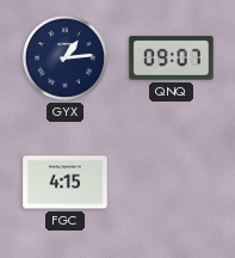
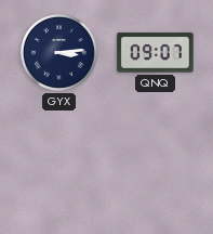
GYX: 1:14 -> 3:14 (58, 52)
FGC: 4:15 -> none (66, 183)
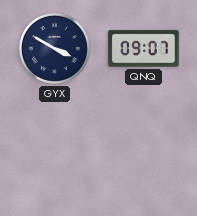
GYX: 3:14 -> 3:50 (54, 48)
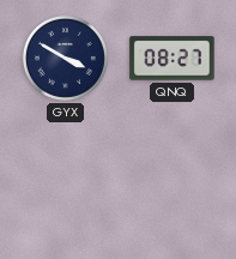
QNQ: 09:07 -> 08:27 (173, 59)
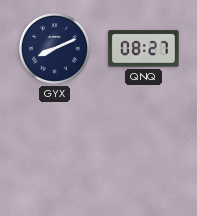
GYX: 3:50 -> 8:11 (54, 48)
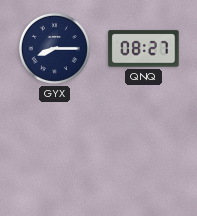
GYX: 8:11 -> 8:15 (54, 48)
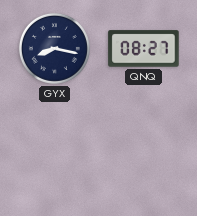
GYX: 8:15 -> 8:17 (54, 48)
